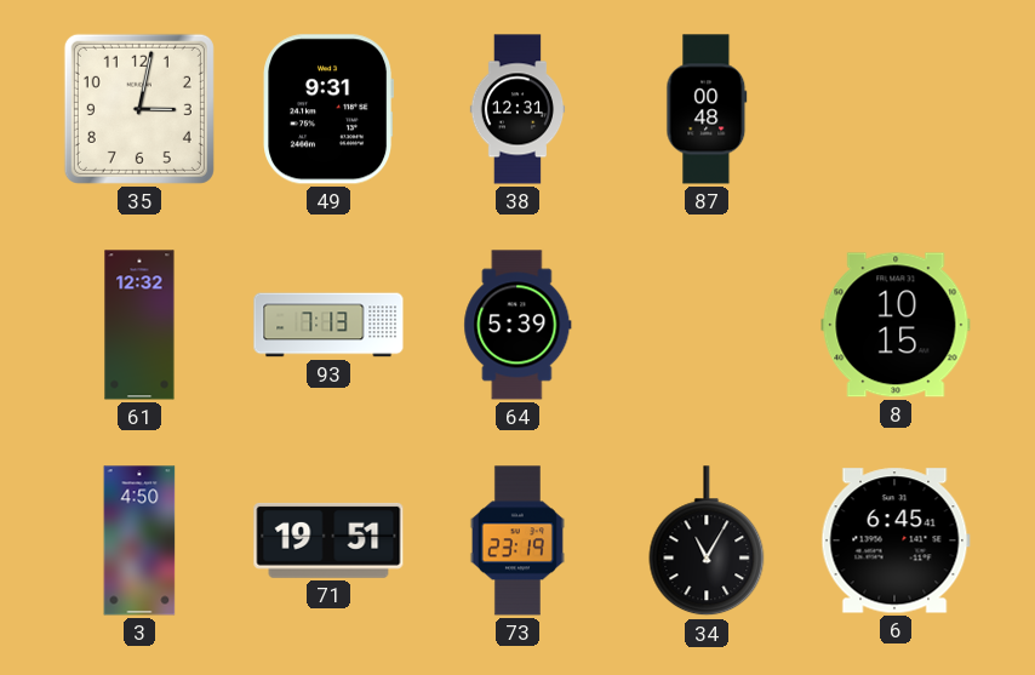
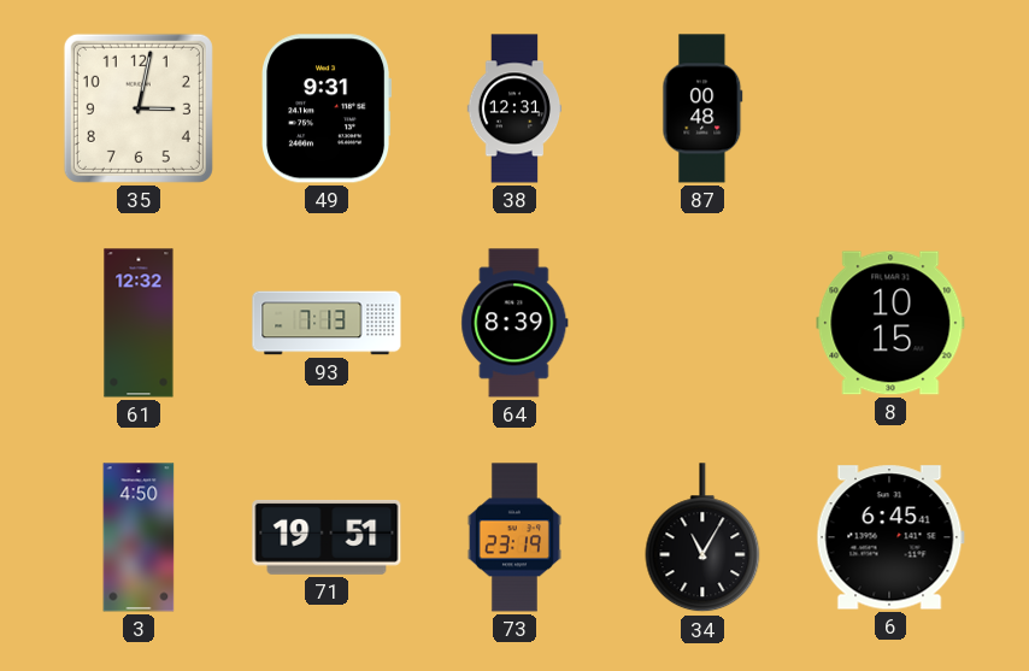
64: 5:39 -> 8:39 (514, 323)
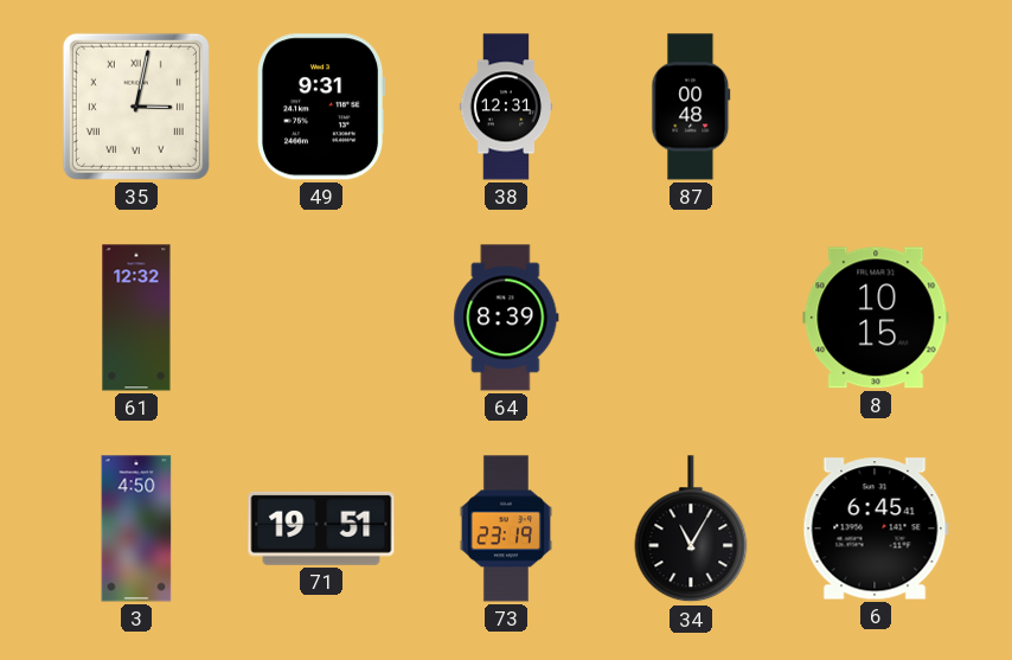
35 numerals: Arabic -> Roman (136, 107)
93: 7:13 -> none (327, 323)
